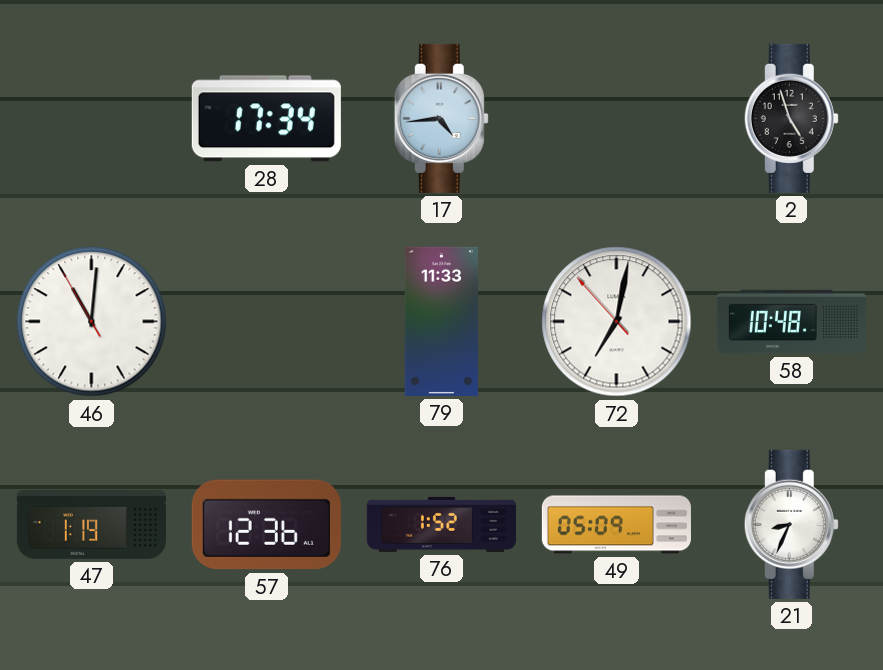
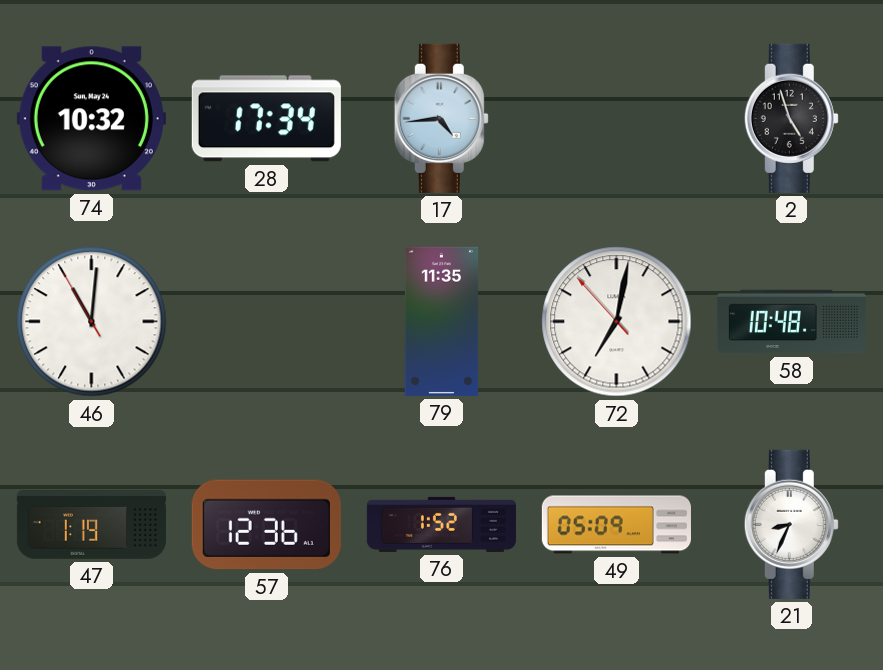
74: none -> 10:32 (91, 119)
79: 11:33 -> 11:35 (442, 321)
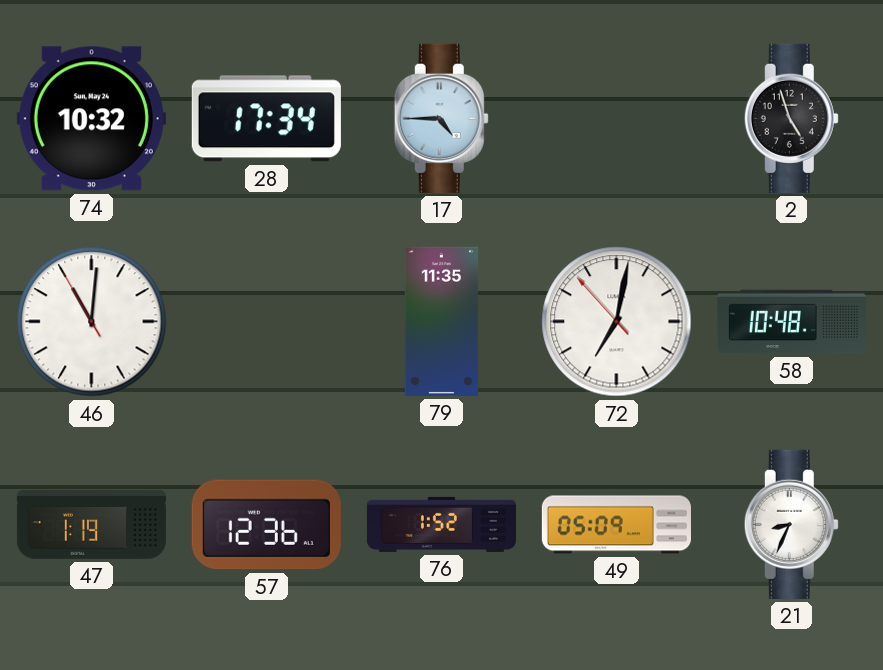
17: 4:44 -> 4:45 (441, 118)
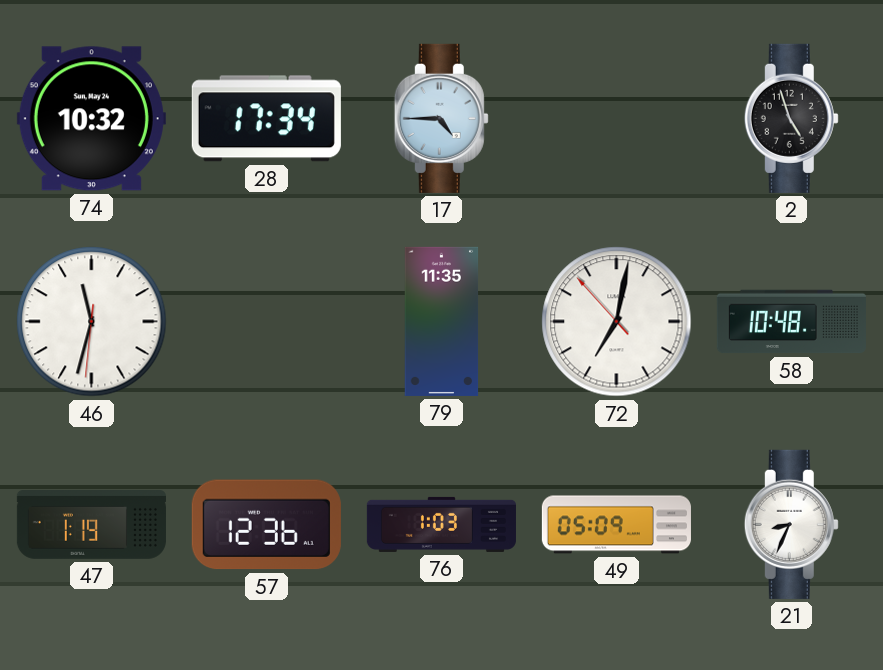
46: 11:00 -> 11:32 (92, 322)
76: 1:52 -> 1:03 (441, 524)
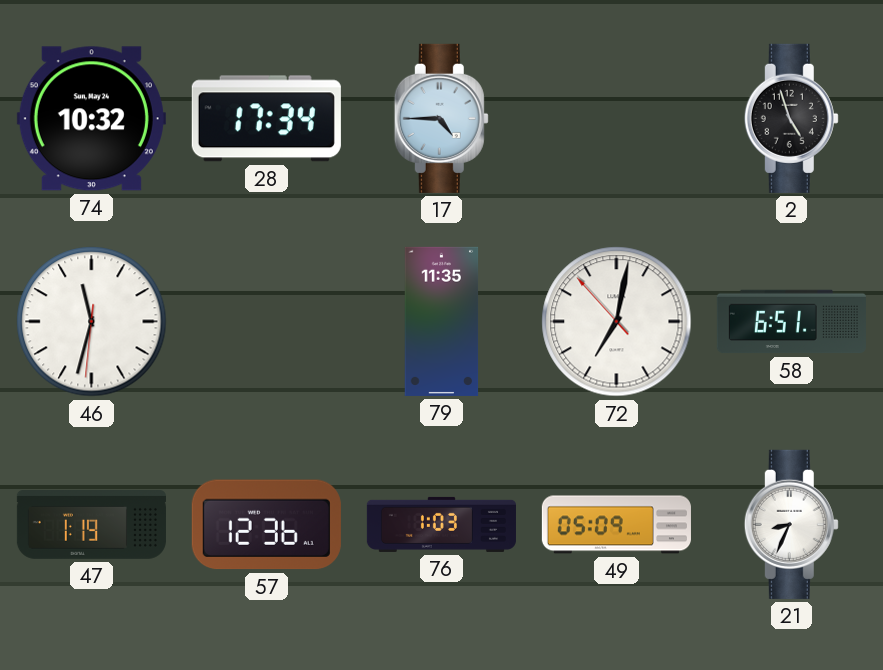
58: 10:48 -> 6:51 (791, 322)
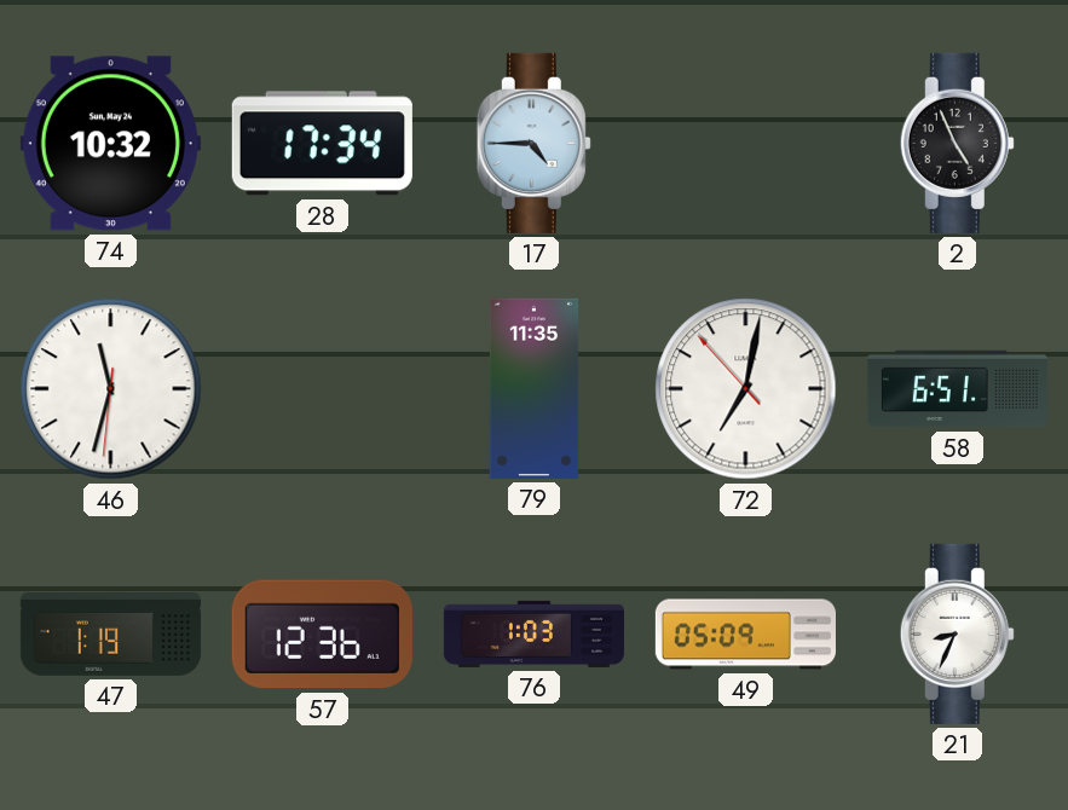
2: 4:57 -> 4:56 (957, 143)
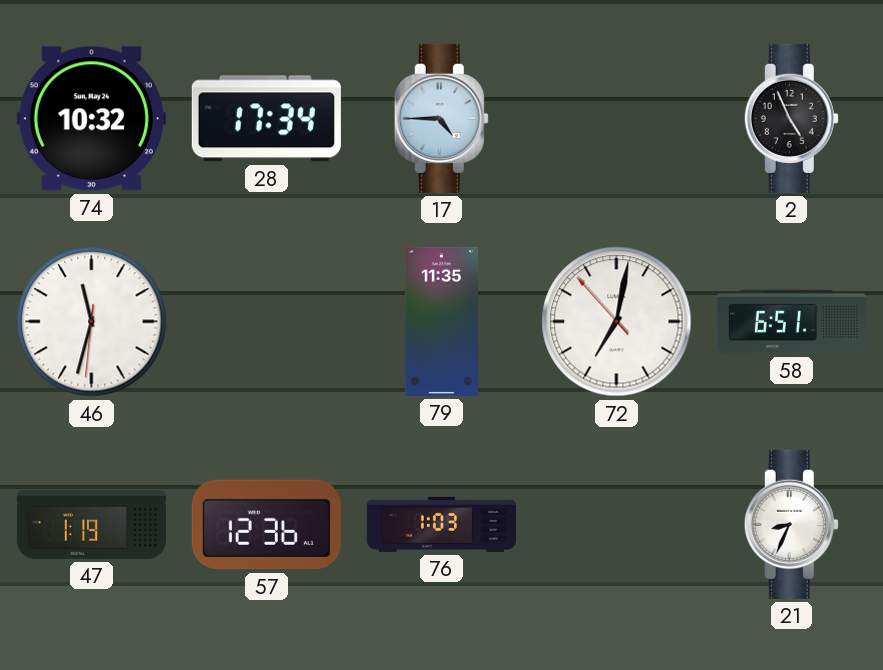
49: 05:09 -> none (745, 635)
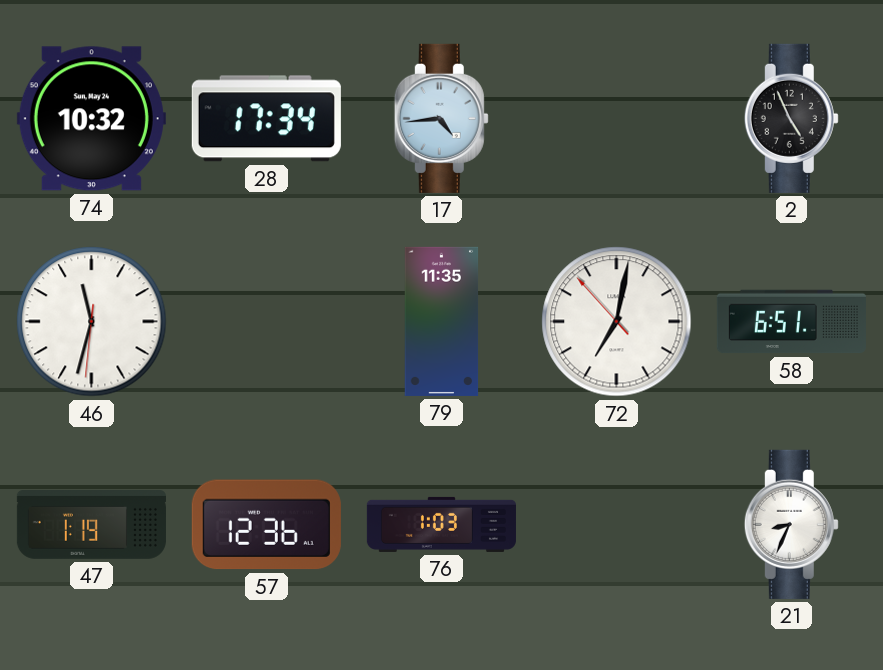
17: 4:45 -> 4:44 (441, 118)
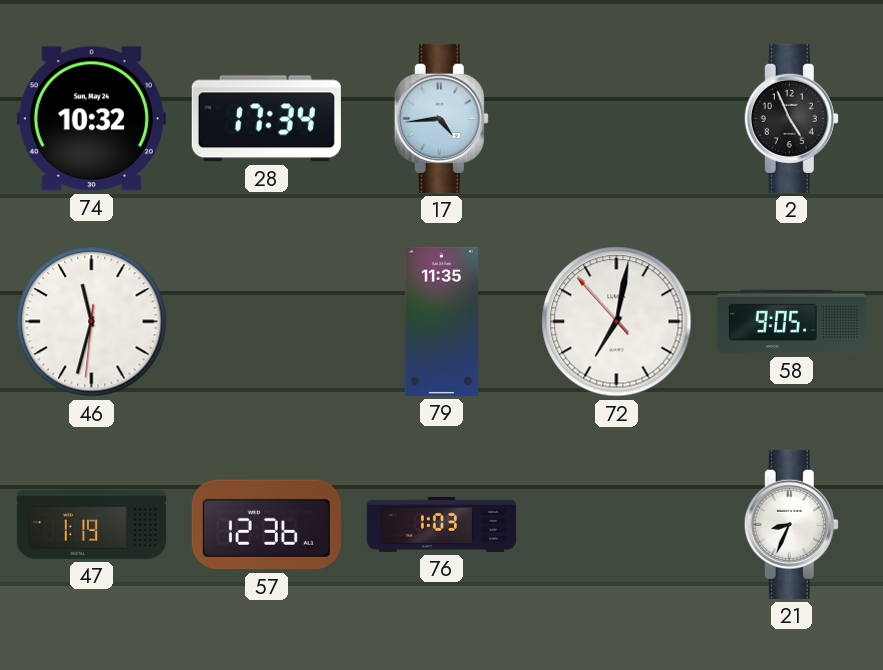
58: 6:51 -> 9:05 (791, 322)
